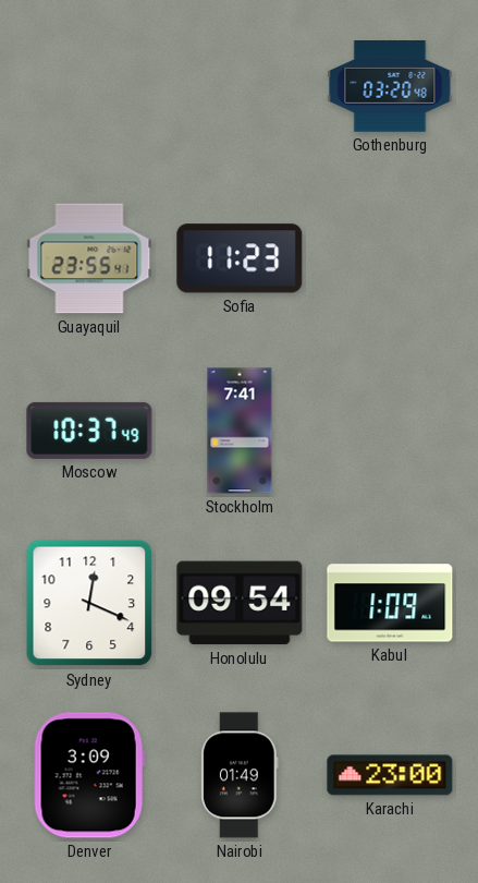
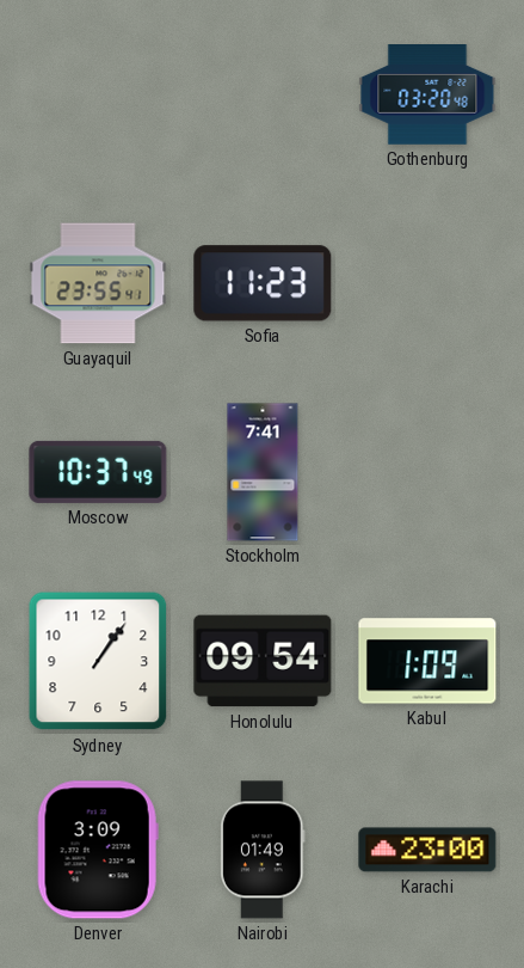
Sydney: 12:19 -> 1:06 (98, 661)
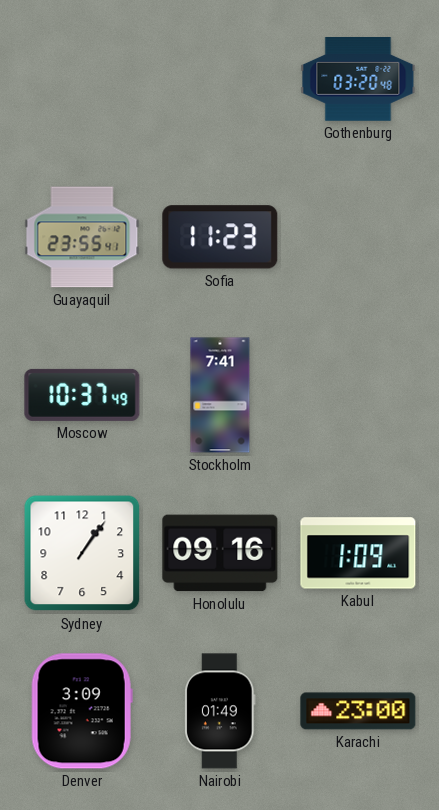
Honolulu: 09:54 -> 09:16 (220, 553)
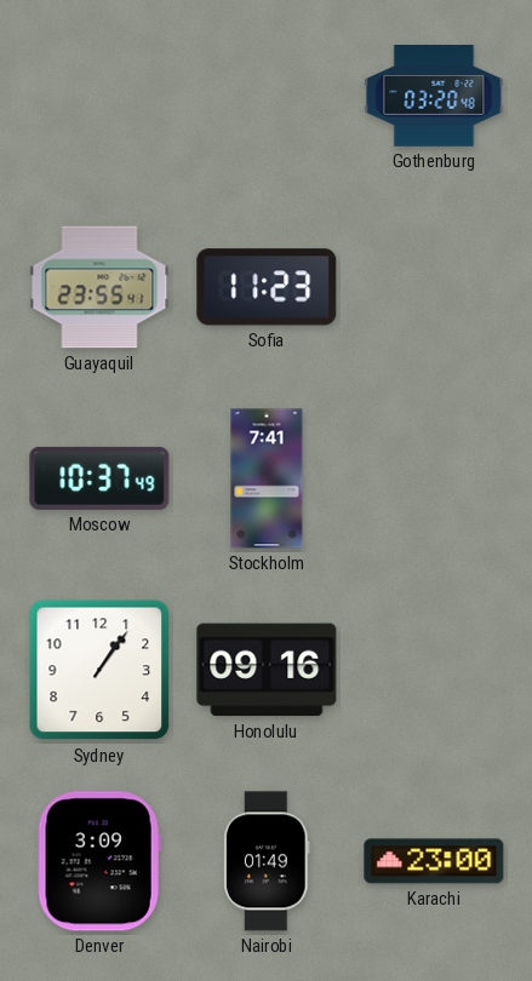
Kabul: 1:09 -> none (358, 553)
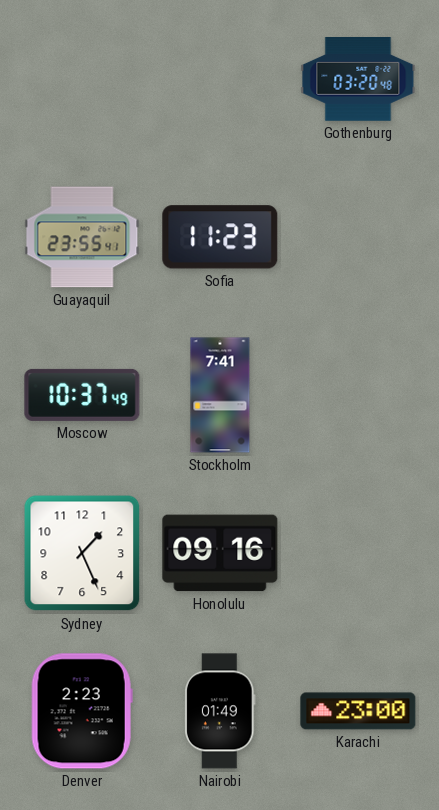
Sydney: 1:06 -> 1:26 (82, 553)
Denver: 3:09 -> 2:23 (82, 711)
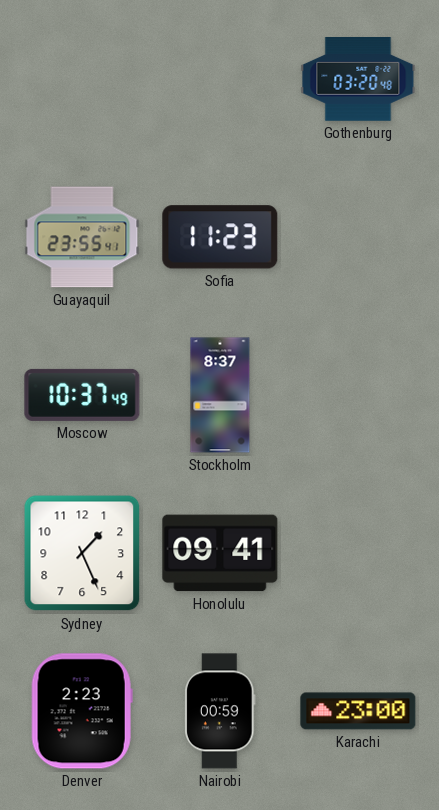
Stockholm: 7:41 -> 8:37 (220, 395)
Honolulu: 09:16 -> 09:41 (220, 553)
Nairobi: 01:49 -> 00:59 (221, 711)
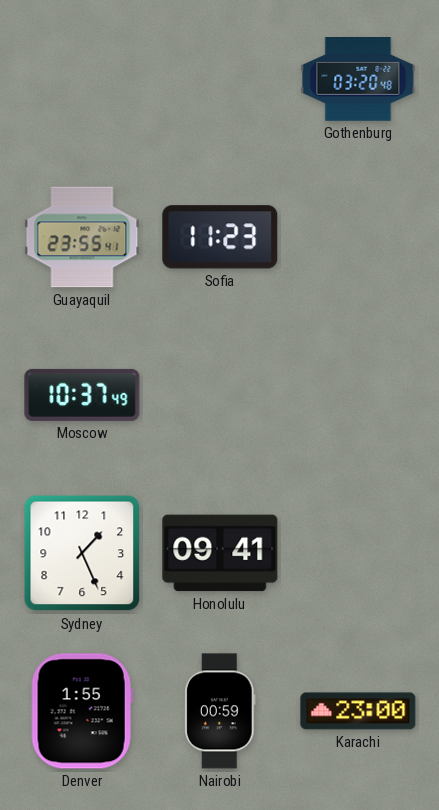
Stockholm: 8:37 -> none (220, 395)
Denver: 2:23 -> 1:55 (82, 711)
